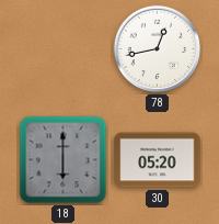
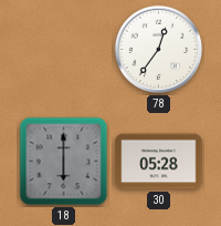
78: 12:43 -> 12:36 (159, 50)
30: 05:20 -> 05:28 (159, 162)
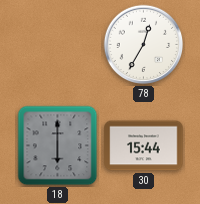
78: 12:36 -> 12:35 (144, 45)
30: 05:28 -> 15:44 (144, 146)
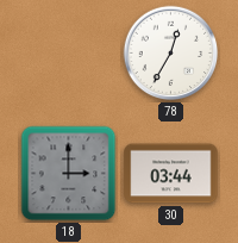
18: 6:00 -> 3:00 (69, 174)
30: 15:44 -> 03:44 (171, 174)
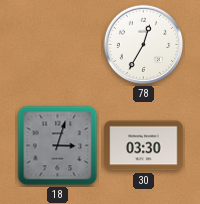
18: 3:00 -> 3:03 (58, 146)
30: 03:44 -> 03:30 (144, 146)
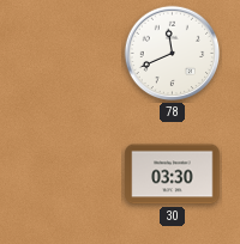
78: 12:35 -> 11:41 (173, 54)
18: 3:03 -> none (58, 146)
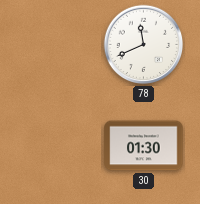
30: 03:30 -> 01:30 (144, 146)
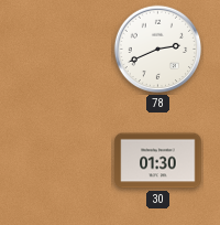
78: 11:41 -> 2:41 (158, 50)
